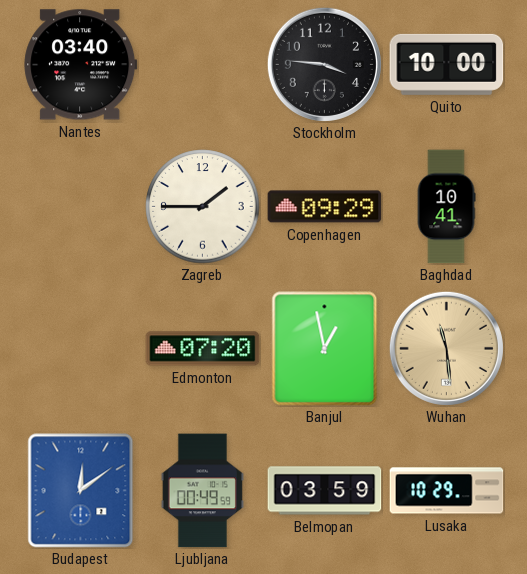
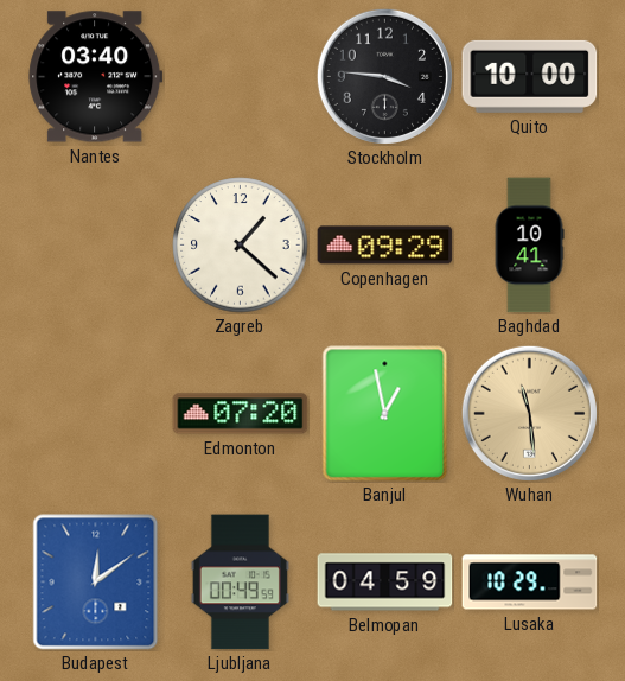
Zagreb: 1:45 -> 1:22 (241, 246)
Belmopan: 03:59 -> 04:59 (385, 583)
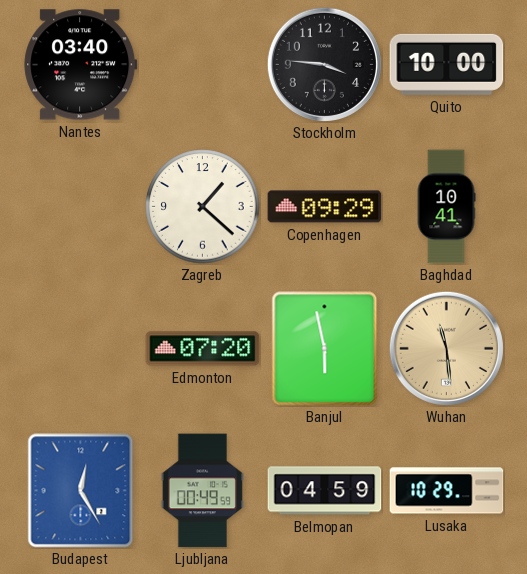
Banjul: 12:58 -> 5:58 (325, 349)
Budapest: 12:09 -> 12:25 (81, 491)
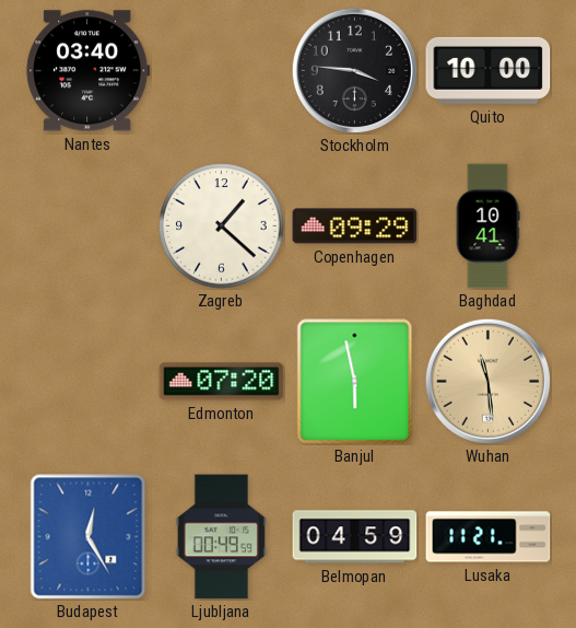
Lusaka: 10:29 -> 11:21 (489, 537)
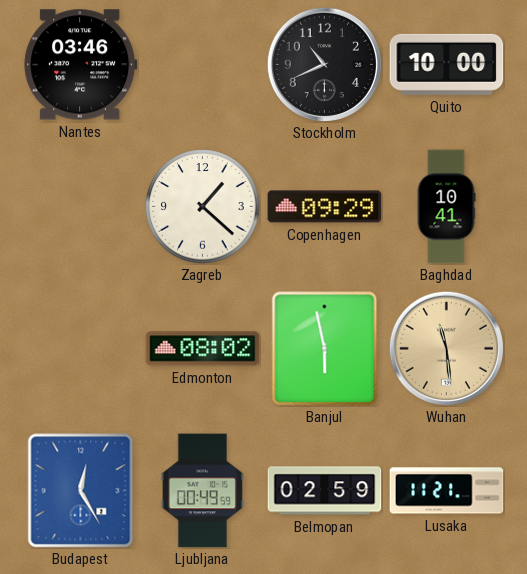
Nantes: 03:40 -> 03:46 (81, 65)
Stockholm: 3:46 -> 10:41 (324, 64)
Edmonton: 07:20 -> 08:02 (203, 349)
Belmopan: 04:59 -> 02:59 (325, 491)
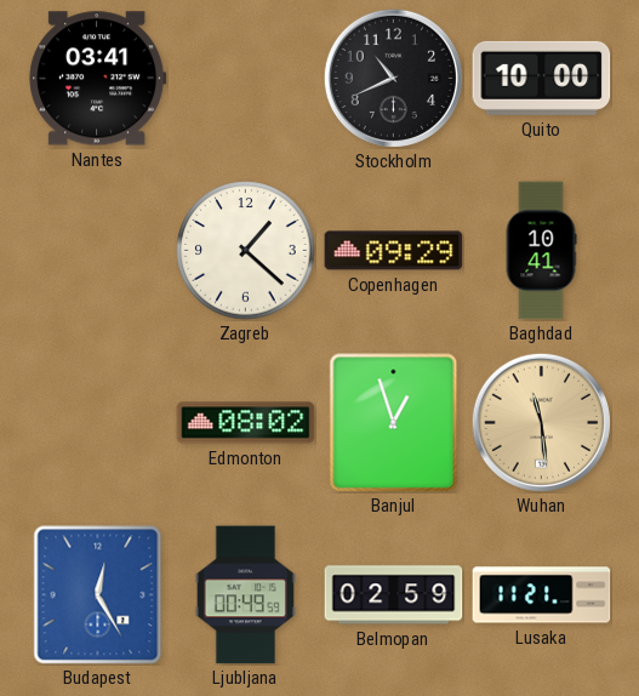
Nantes: 03:46 -> 03:41 (98, 79)
Banjul: 5:58 -> 12:57 (394, 423)
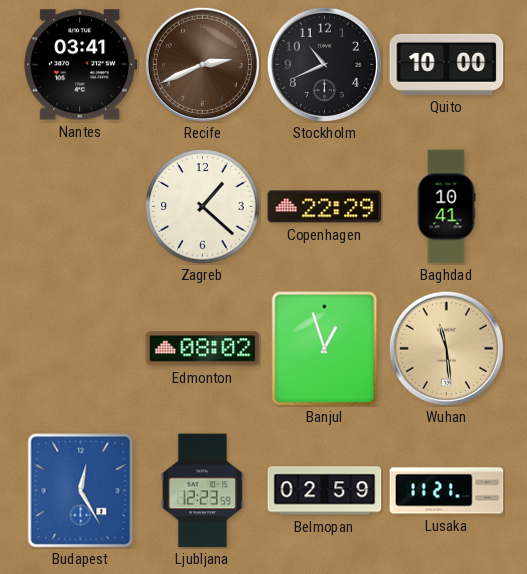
Recife: none -> 2:41 (202, 64)
Copenhagen: 09:29 -> 22:29 (325, 207)
Ljubljana: 00:49 -> 12:23 (202, 491)
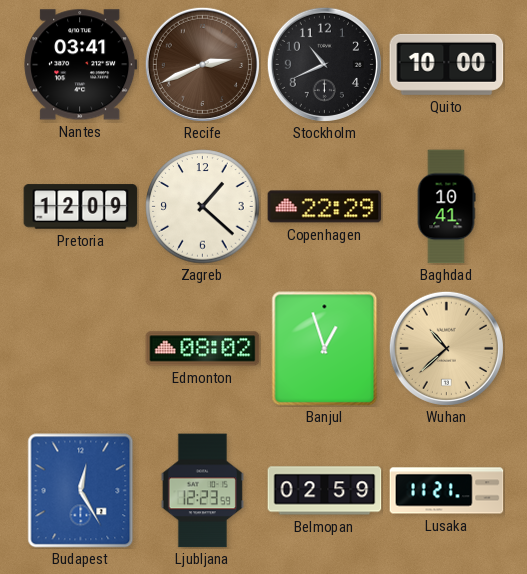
Pretoria: none -> 12:09 (81, 207)
Wuhan: 11:29 -> 10:38 (446, 348)
